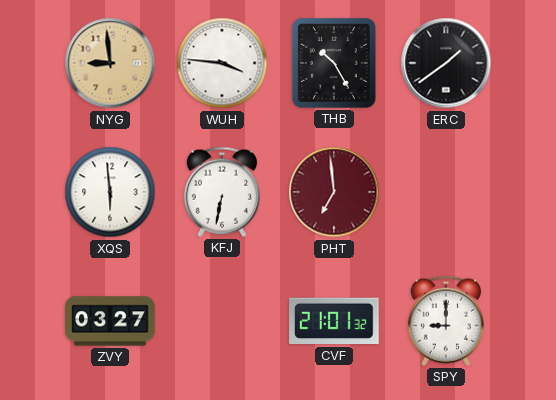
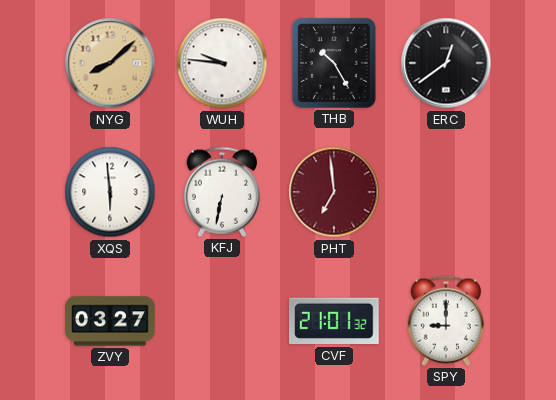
NYG: 8:59 -> 8:08 (110, 63)
WUH: 3:46 -> 9:46 (222, 63)
ERC: 1:39 -> 12:39 (446, 63)
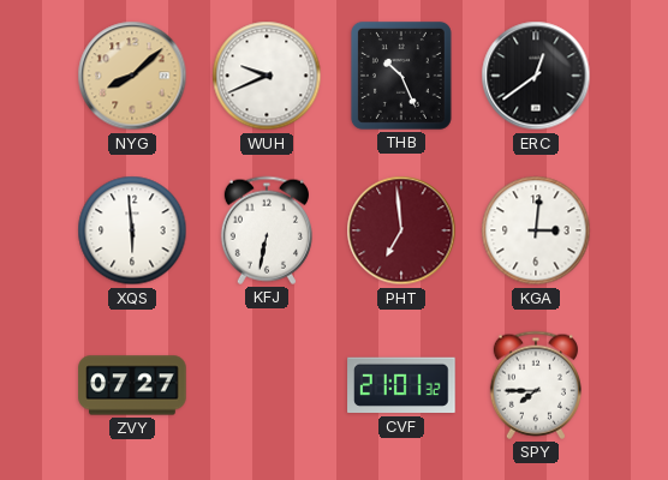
WUH: 9:46 -> 9:41 (267, 76)
THB: 10:25 -> 10:26 (401, 76)
KGA: none -> 3:01 (536, 230)
ZVY: 03:27 -> 07:27 (132, 385)
SPY: 9:00 -> 7:45 (536, 385)
